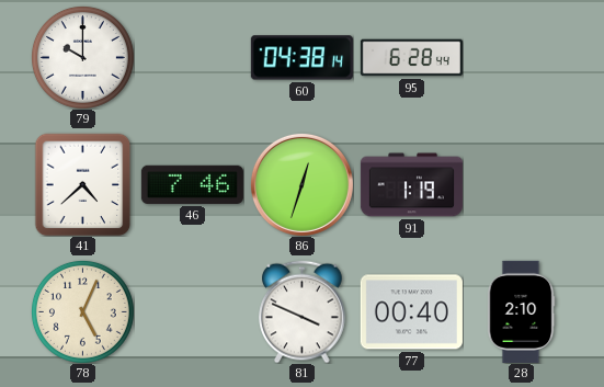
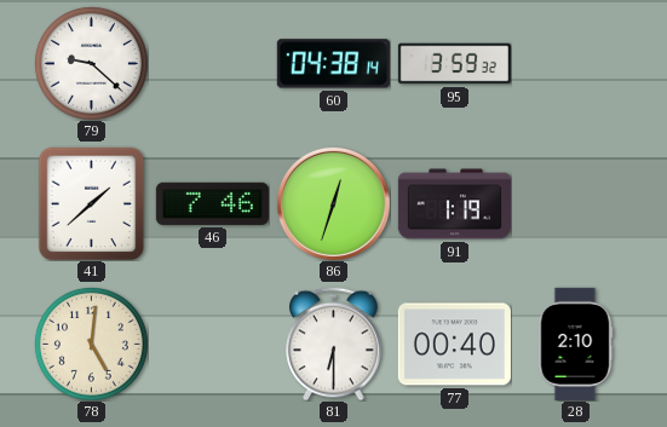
79: 10:00 -> 9:22 (91, 63)
95: 6:28 -> 3:59 (454, 64)
41: 4:38 -> 1:38 (92, 203)
78: 5:04 -> 5:01 (91, 344)
81: 3:49 -> 6:30 (334, 344)
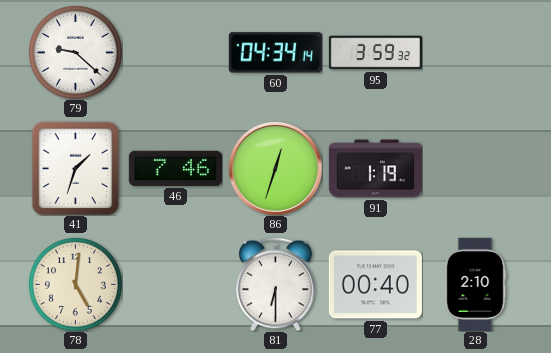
60: 04:38 -> 04:34 (275, 53)
41: 1:38 -> 1:33 (76, 168)
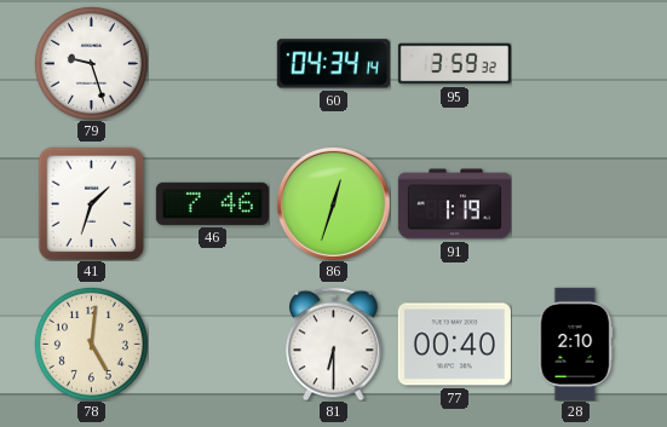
79: 9:22 -> 9:27 (91, 63)
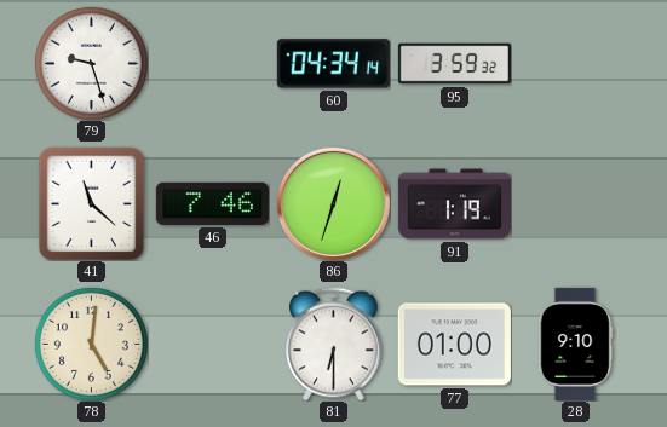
41: 1:33 -> 11:22 (92, 203)
77: 00:40 -> 01:00 (454, 345)
28: 2:10 -> 9:10 (575, 344)
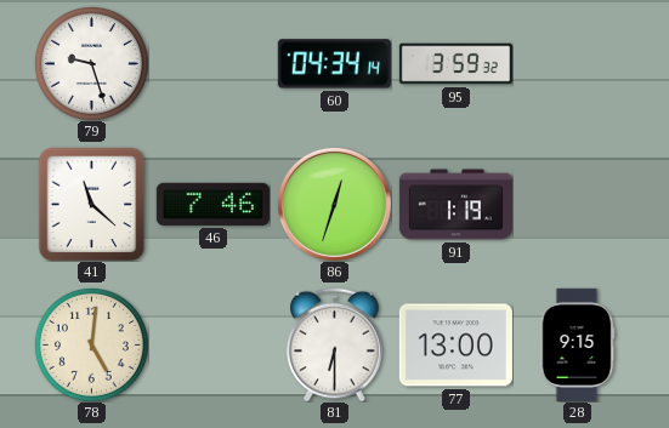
77: 01:00 -> 13:00 (455, 346)
28: 9:10 -> 9:15 (577, 344)
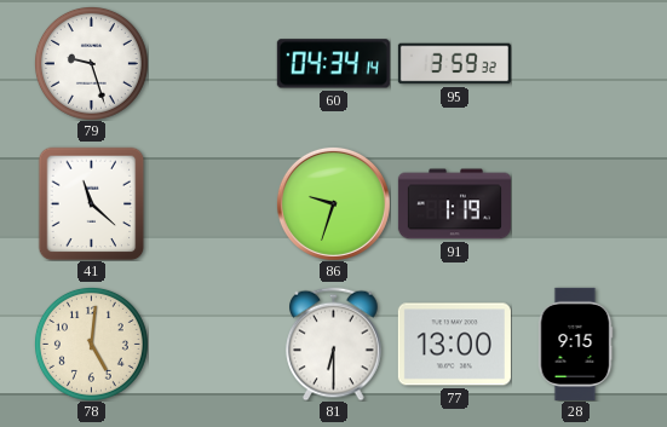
46: 7:46 -> none (212, 204)
86: 12:33 -> 9:33 (333, 203)
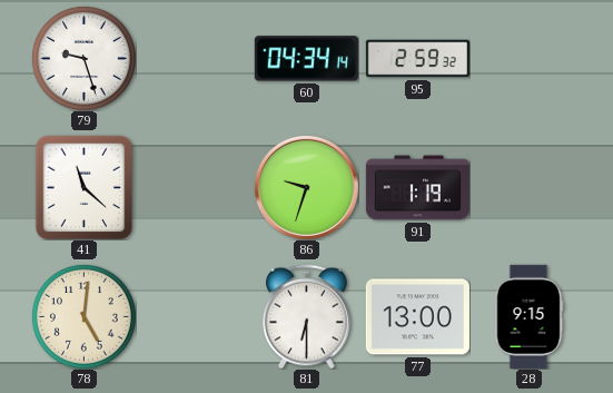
95: 3:59 -> 2:59 (417, 59)
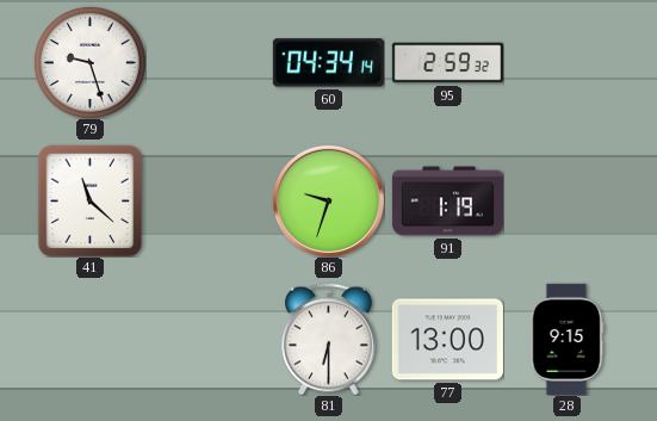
78: 5:01 -> none (83, 316)
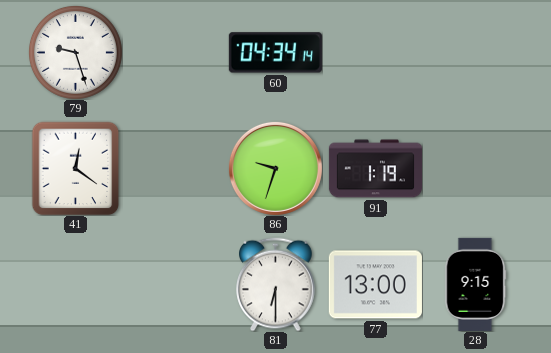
95: 2:59 -> none (447, 63)
41: 11:22 -> 12:21 (76, 168)
